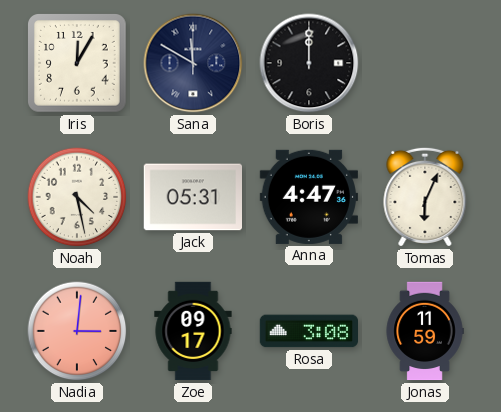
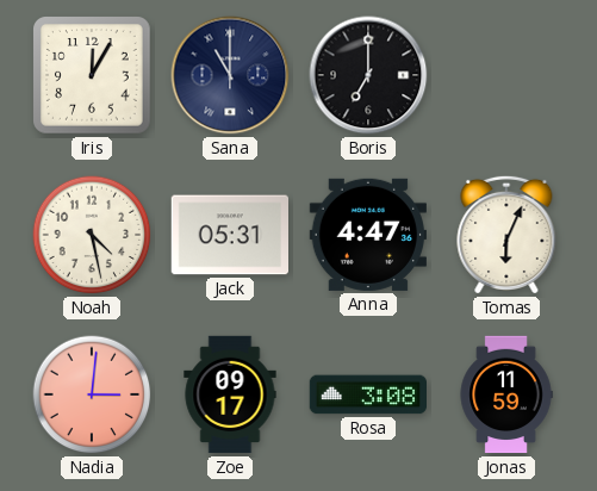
Sana: 11:50 -> 11:00 (230, 75)
Boris: 12:00 -> 7:00 (368, 75)
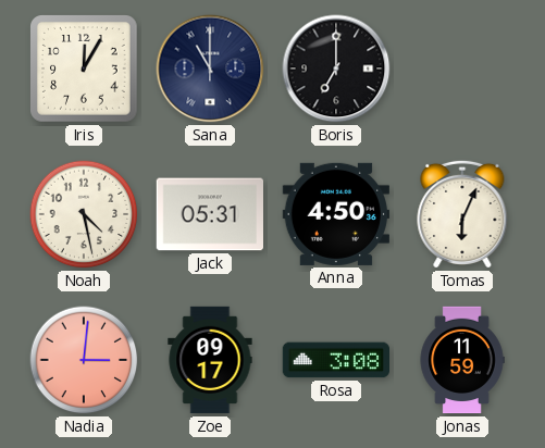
Anna: 4:47 -> 4:50 (335, 214)
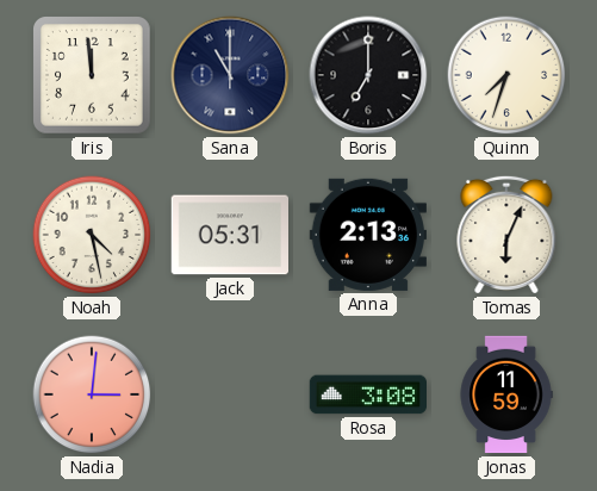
Iris: 12:05 -> 11:59 (92, 75)
Quinn: none -> 7:33 (506, 75)
Anna: 4:50 -> 2:13 (367, 235)
Zoe: 09:17 -> none (210, 360)
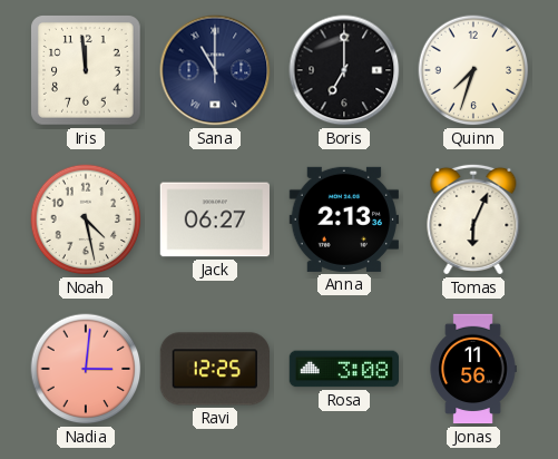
Jack: 05:31 -> 06:27 (214, 219)
Ravi: none -> 12:25 (214, 369)
Jonas: 11:59 -> 11:56 (473, 369)
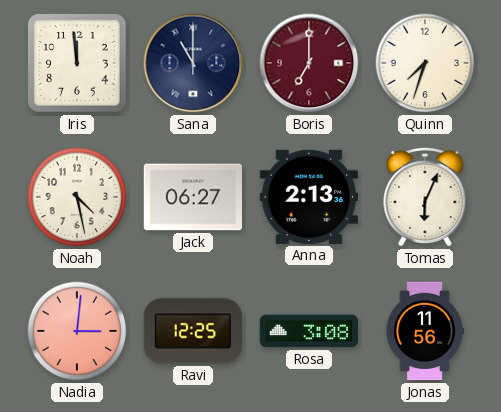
Boris dial: black -> burgundy (309, 63)
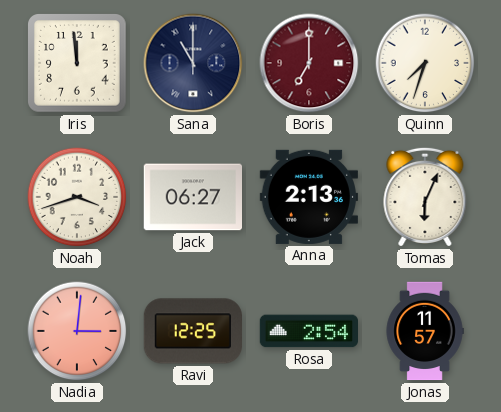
Noah: 4:28 -> 3:42 (77, 197)
Rosa: 3:08 -> 2:54 (309, 331)
Jonas: 11:56 -> 11:57 (425, 331)
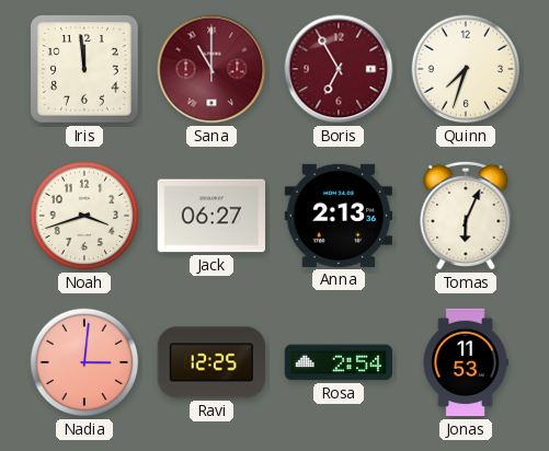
Sana dial: navy -> burgundy (211, 69)
Boris: 7:00 -> 6:55 (339, 69)
Jonas: 11:57 -> 11:53 (466, 362)
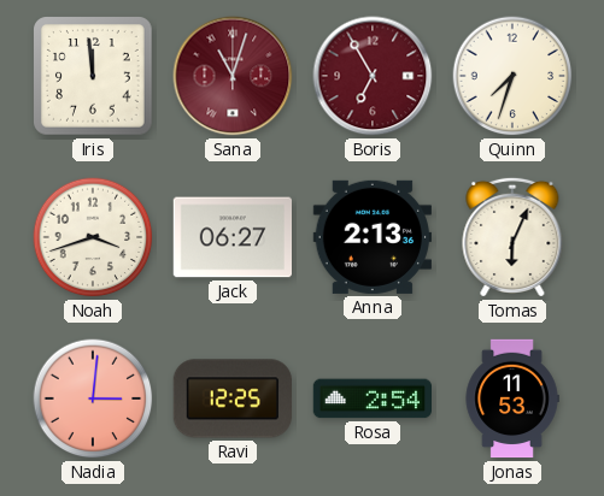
Sana: 11:00 -> 11:03 (233, 76)
